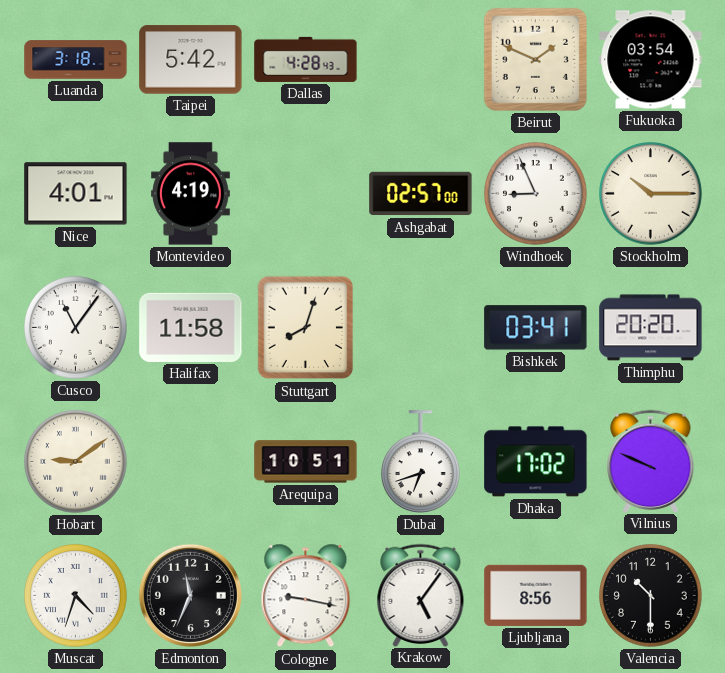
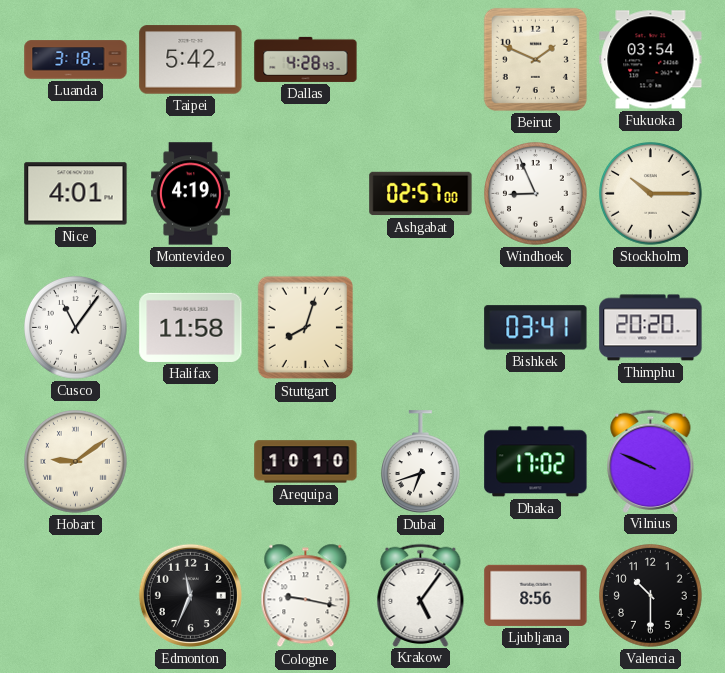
Arequipa: 10:51 -> 10:10 (306, 462)
Muscat: 4:33 -> none (76, 596)
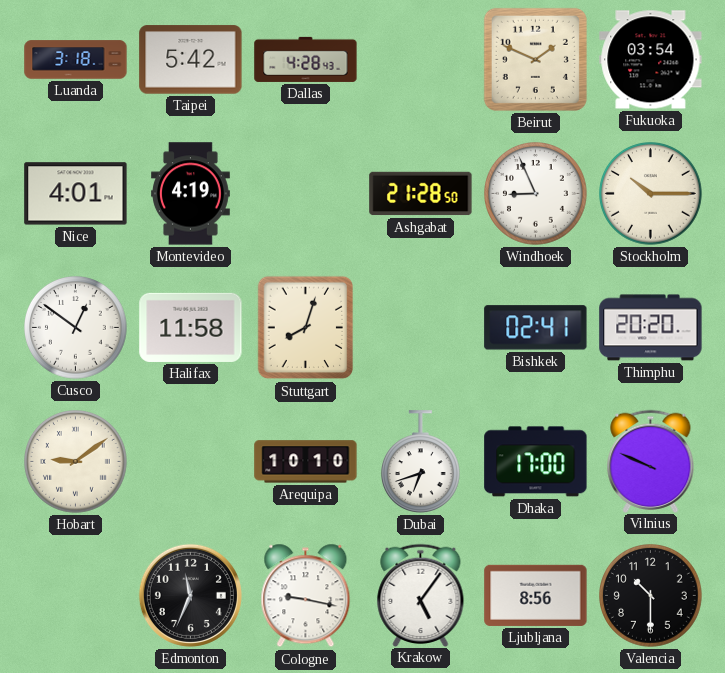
Ashgabat: 02:57 -> 21:28 (421, 194)
Cusco: 11:06 -> 12:51 (76, 328)
Bishkek: 03:41 -> 02:41 (536, 328)
Dhaka: 17:02 -> 17:00 (536, 462)
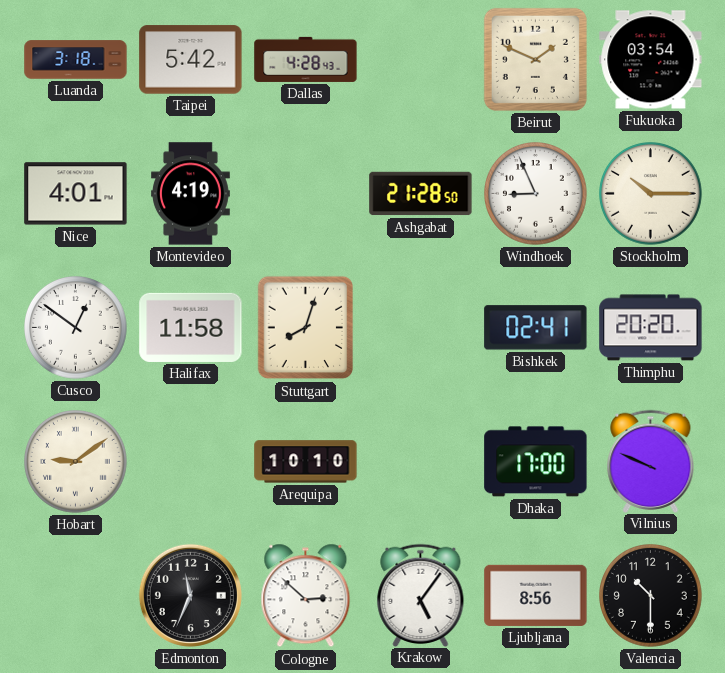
Dubai: 6:42 -> none (420, 462)
Cologne: 9:17 -> 2:52 (306, 596)
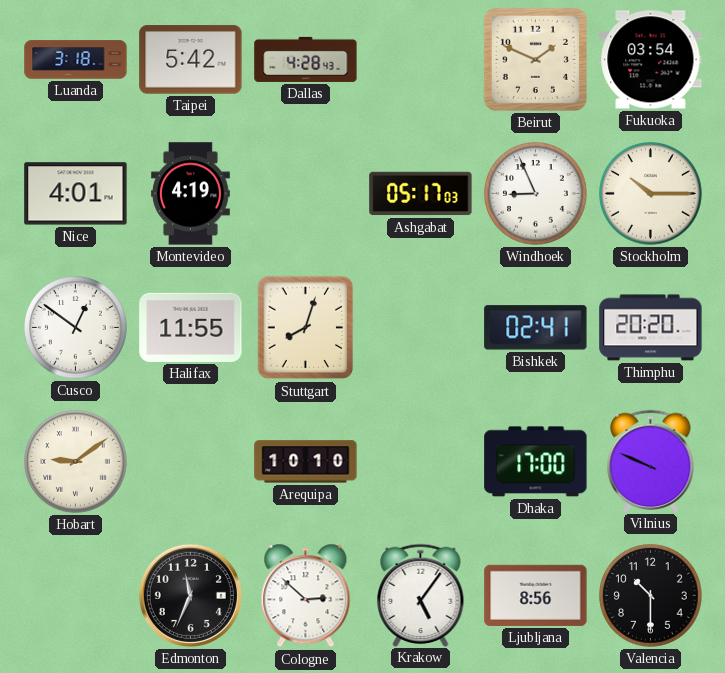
Ashgabat: 21:28 -> 05:17 (421, 194)
Halifax: 11:58 -> 11:55 (191, 327)
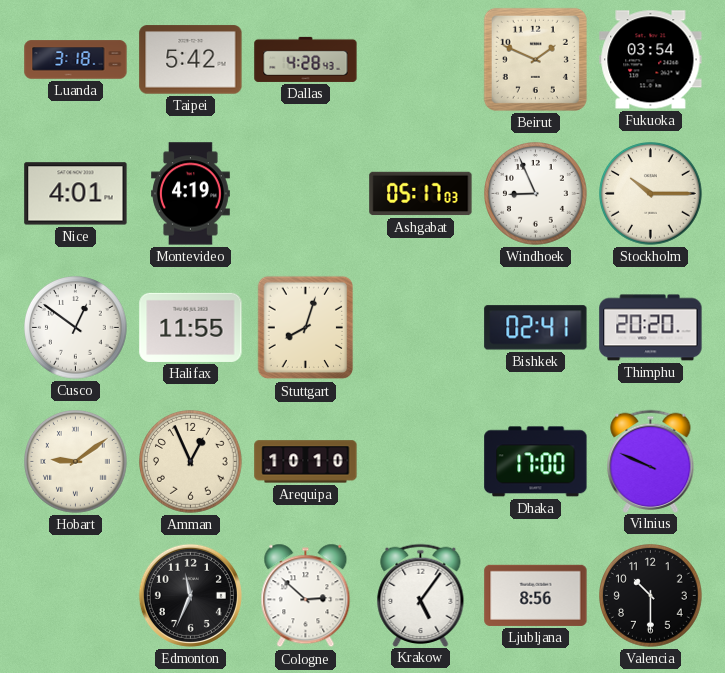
Amman: none -> 12:56 (191, 462)
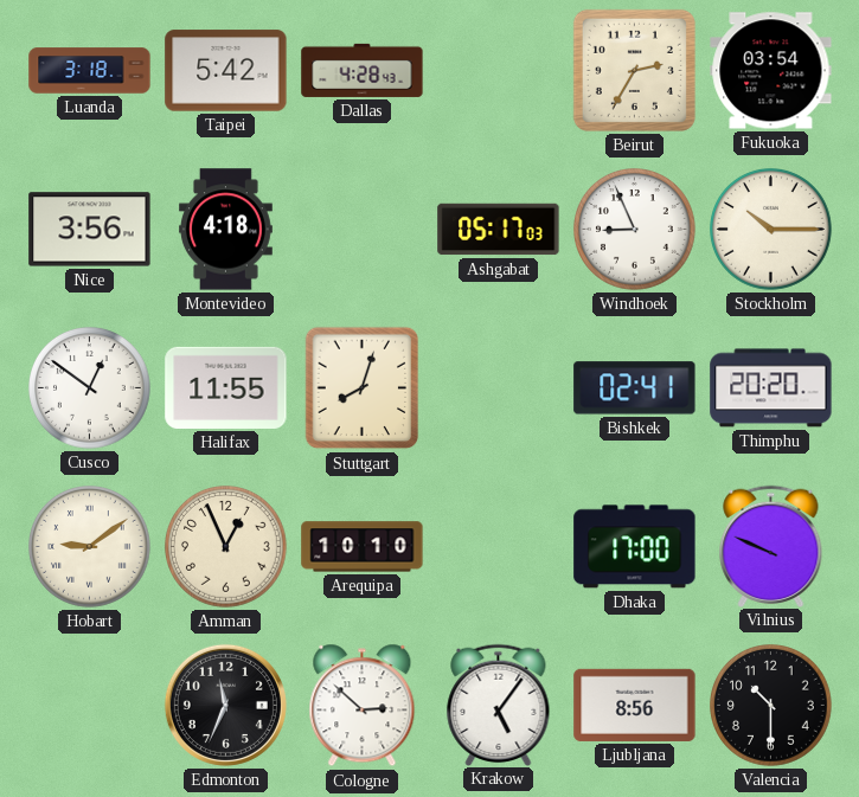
Beirut: 1:49 -> 2:35 (634, 70)
Nice: 4:01 -> 3:56 (90, 230)
Montevideo: 4:19 -> 4:18 (226, 230)
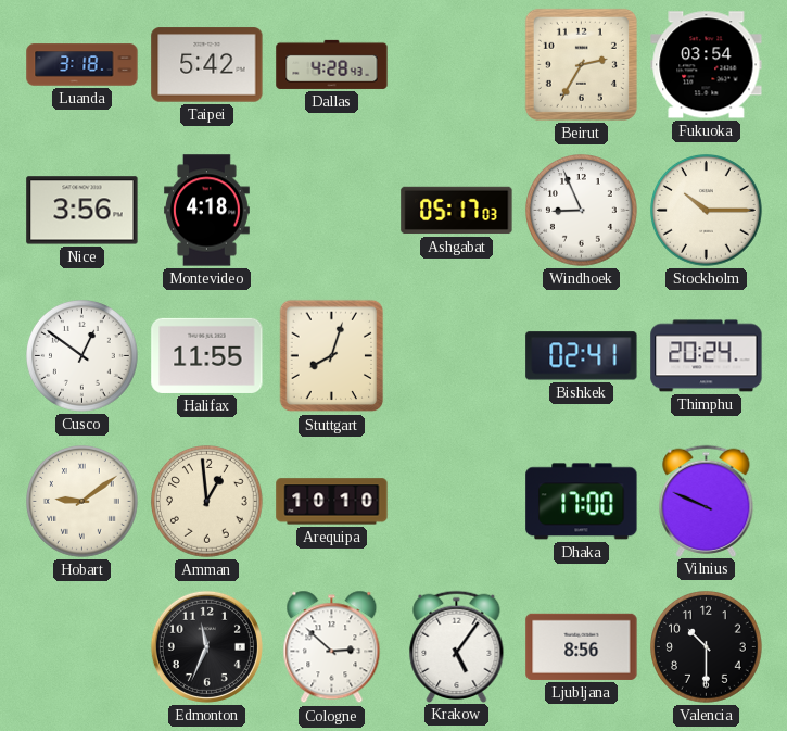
Thimphu: 20:20 -> 20:24 (707, 356)
Amman: 12:56 -> 12:59 (207, 502)
